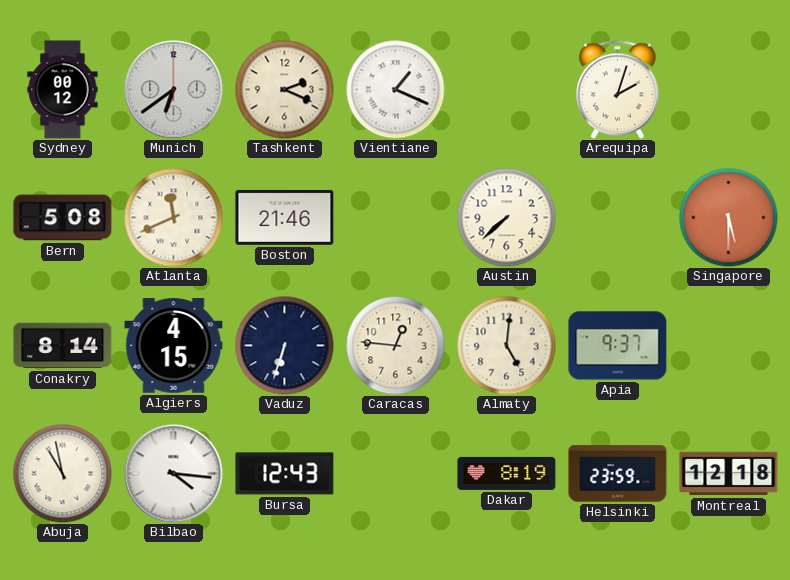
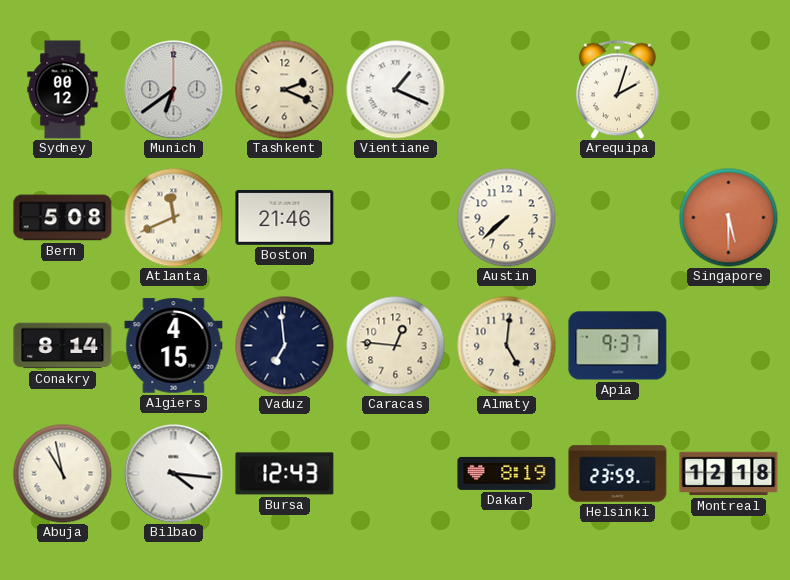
Vaduz: 6:33 -> 6:59 (285, 346)
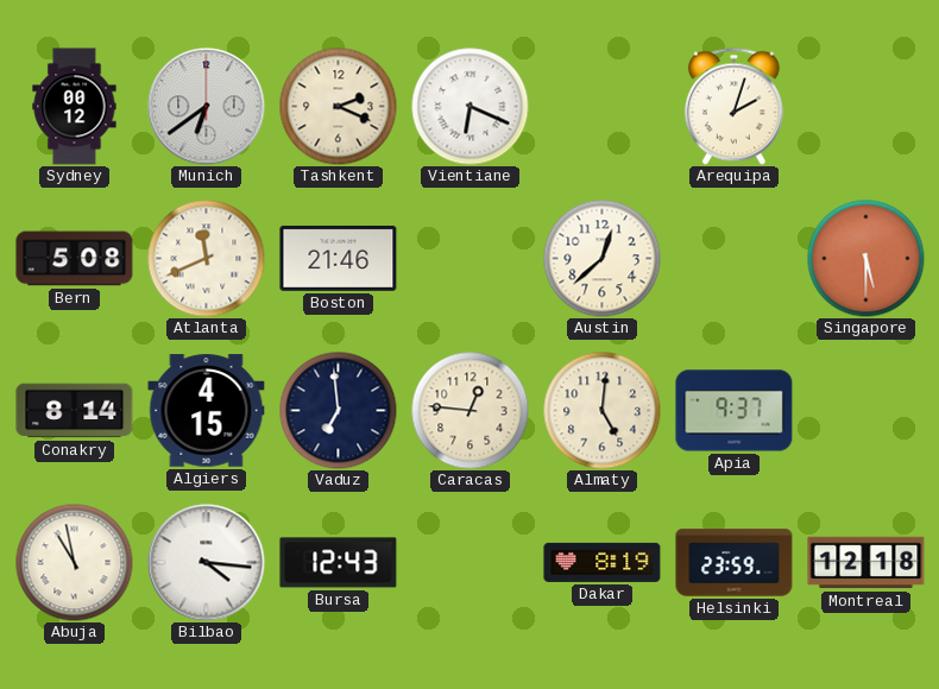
Vientiane: 1:19 -> 6:19 (471, 107)
Austin: 7:38 -> 12:38 (603, 259)
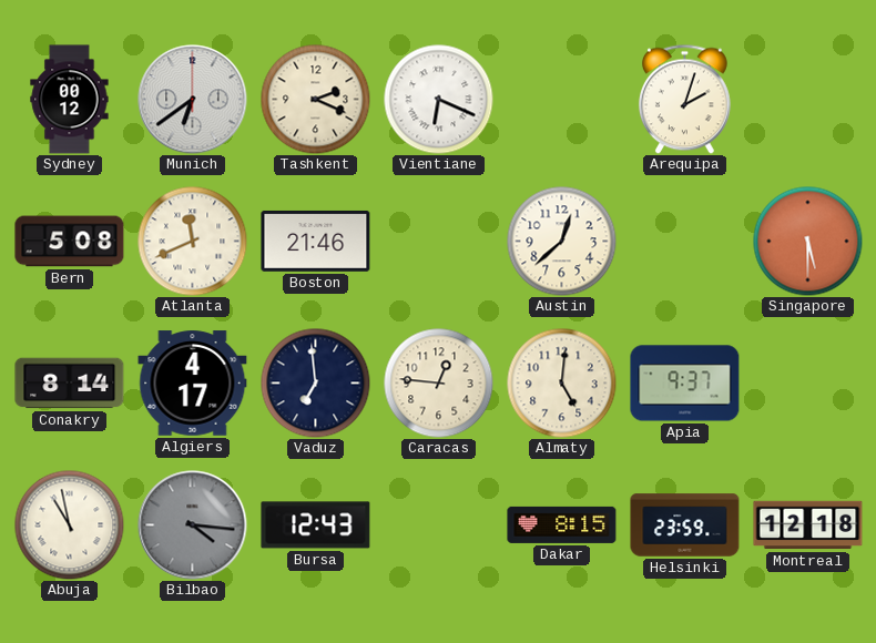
Algiers: 4:15 -> 4:17 (193, 384)
Bilbao dial: white -> grey (193, 525)
Dakar: 8:19 -> 8:15 (562, 524)
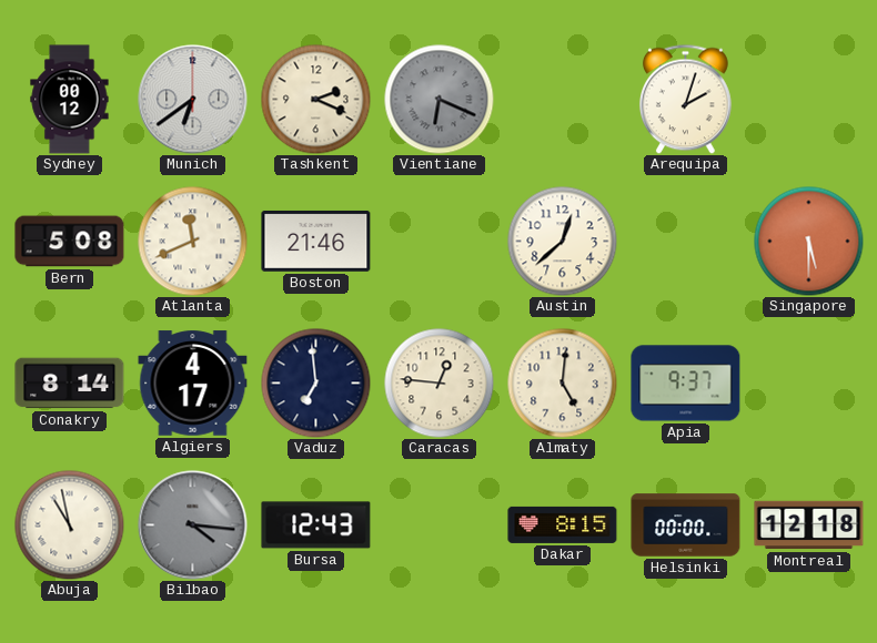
Vientiane dial: white -> grey (440, 100)
Helsinki: 23:59 -> 00:00 (686, 525)
